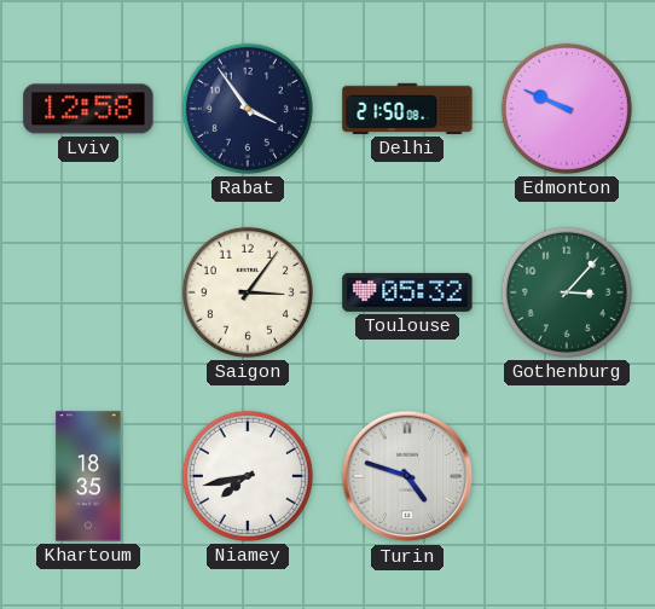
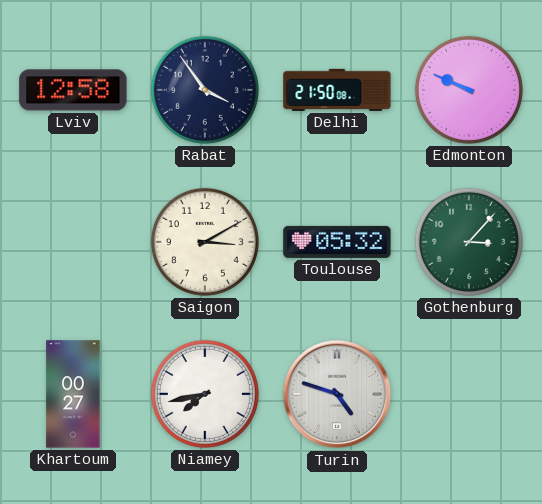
Saigon: 3:06 -> 3:10 (205, 242)
Khartoum: 18:35 -> 00:27 (73, 394)
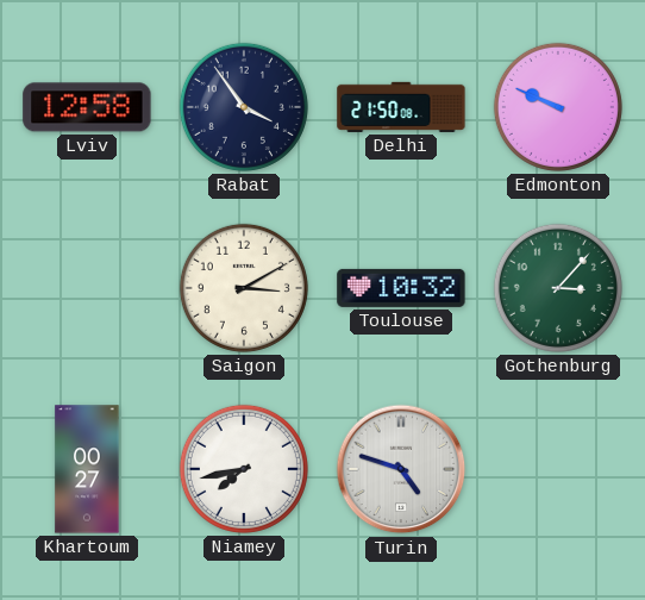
Toulouse: 05:32 -> 10:32 (401, 288)
